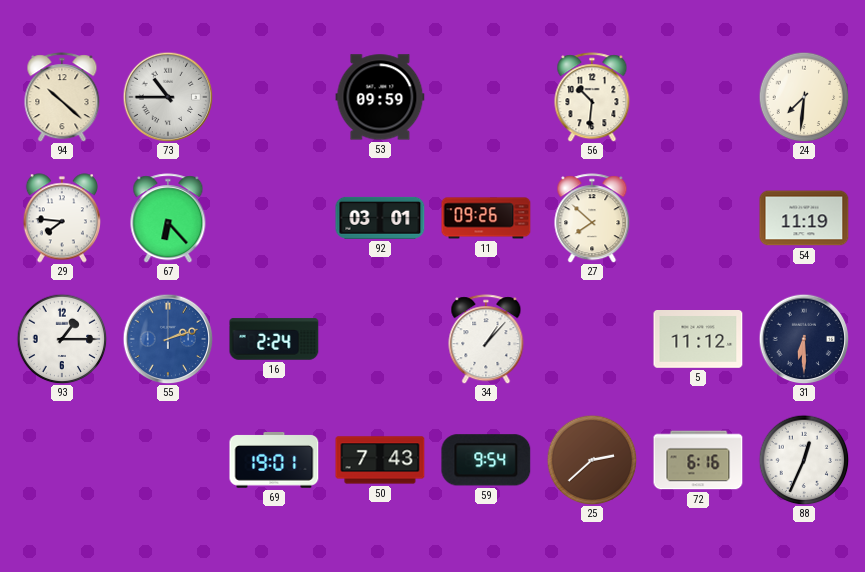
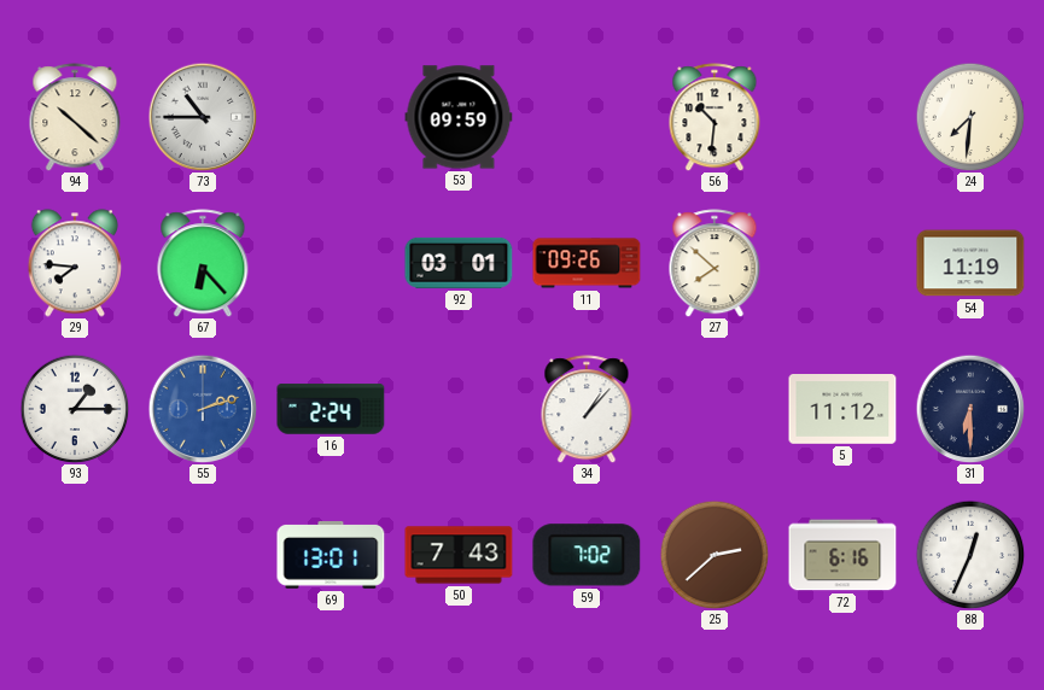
69: 19:01 -> 13:01 (331, 556)
59: 9:54 -> 7:02 (587, 555)
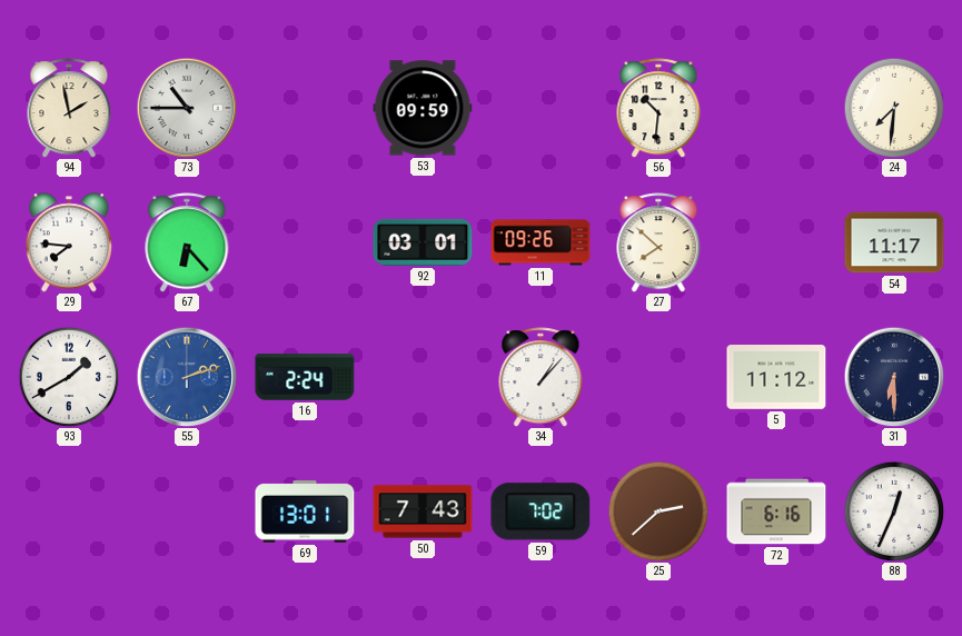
94: 10:22 -> 1:58 (69, 108)
54: 11:19 -> 11:17 (894, 242)
93: 1:15 -> 1:40 (69, 377)
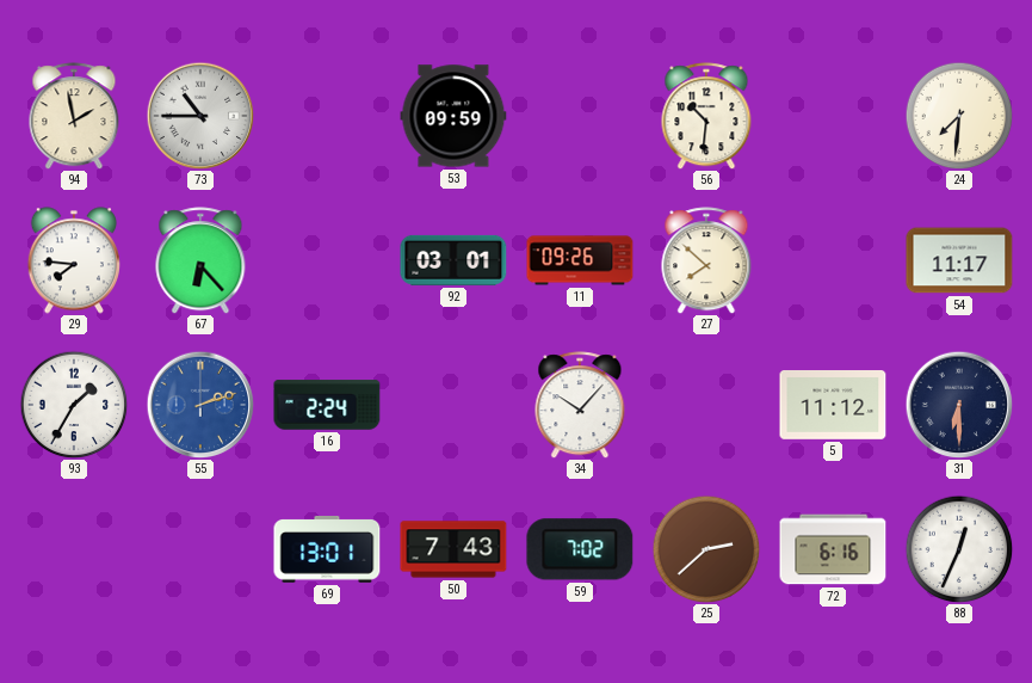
93: 1:40 -> 1:35 (74, 405)
34: 1:07 -> 10:07 (580, 405)
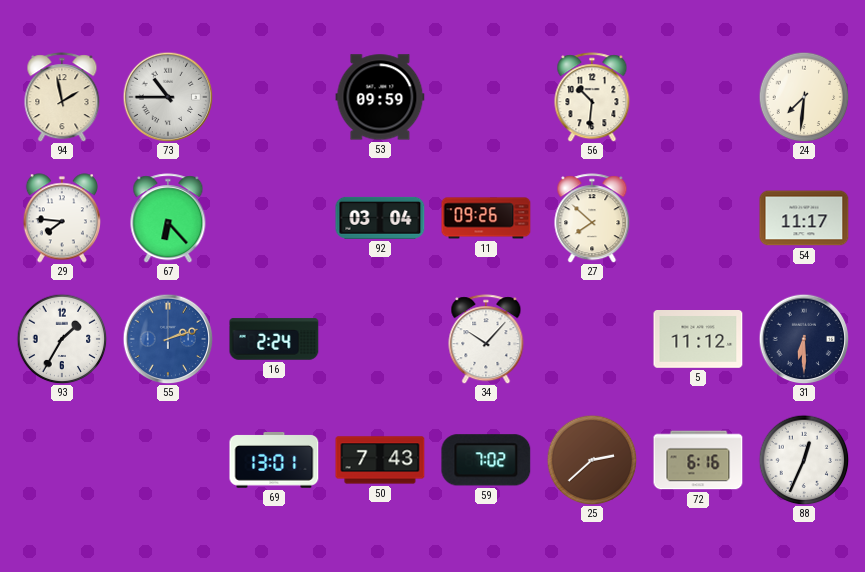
92: 03:01 -> 03:04 (380, 218)
